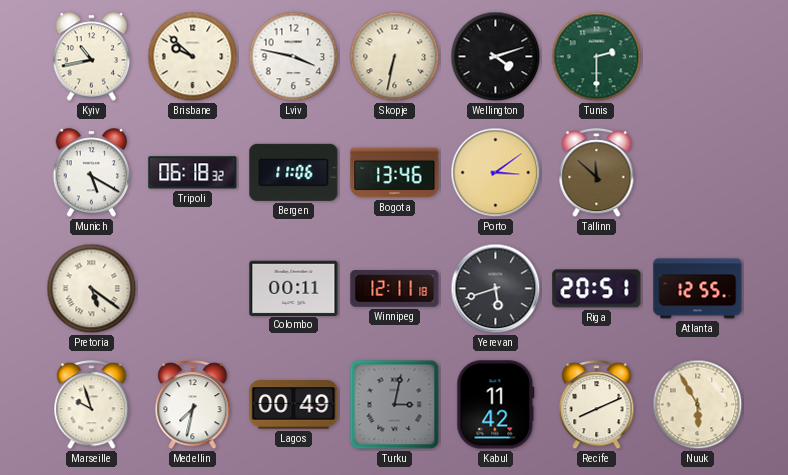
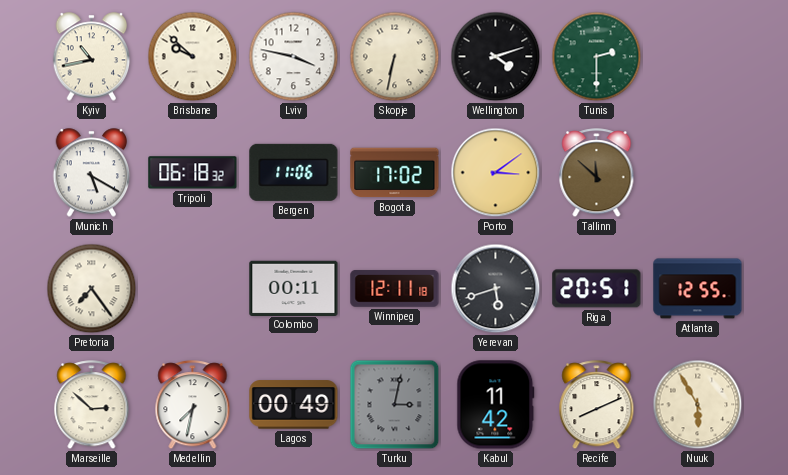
Bogota: 13:46 -> 17:02 (395, 173)
Pretoria: 5:21 -> 7:24 (92, 289)
Marseille: 9:57 -> 2:52 (92, 405)
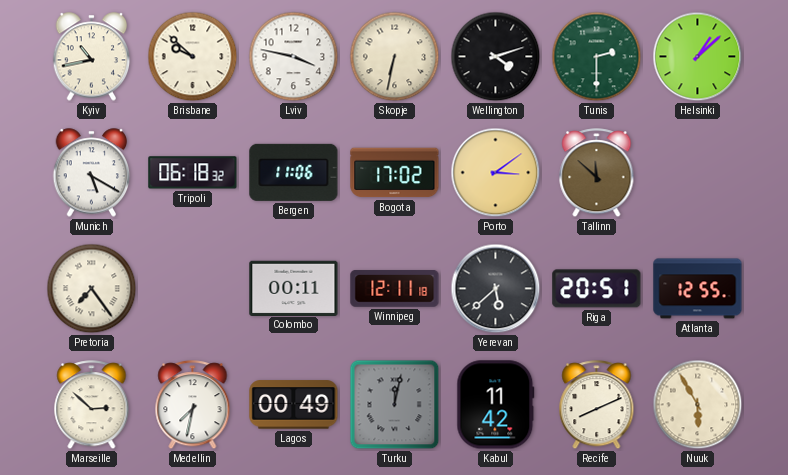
Helsinki: none -> 1:08 (698, 57)
Yerevan: 5:42 -> 5:38 (496, 289)
Turku: 3:02 -> 12:02 (395, 405)
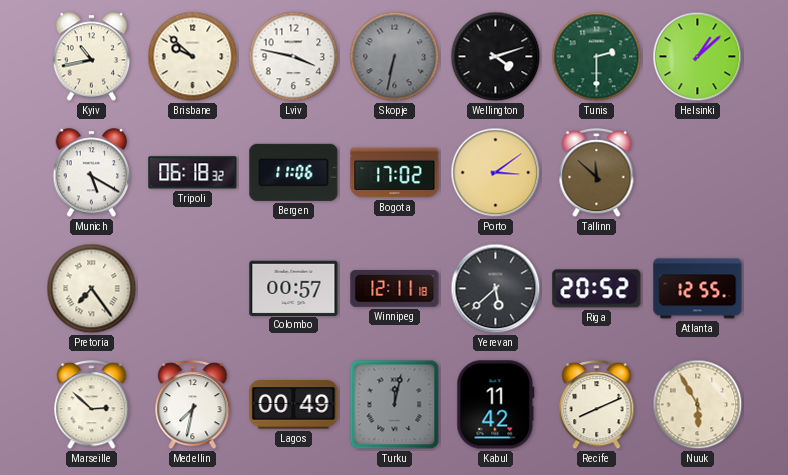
Skopje dial: cream -> grey (395, 57)
Colombo: 00:11 -> 00:57 (294, 288)
Riga: 20:51 -> 20:52 (597, 289)
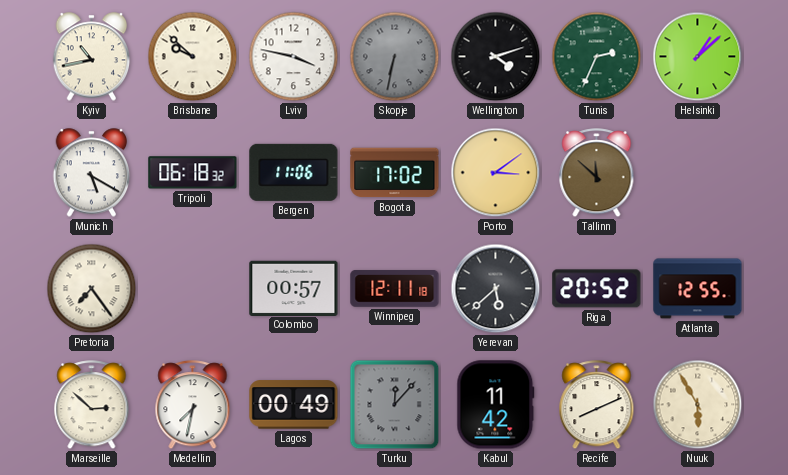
Tunis: 2:30 -> 2:34 (597, 57)
Turku: 12:02 -> 12:07 (395, 405)
